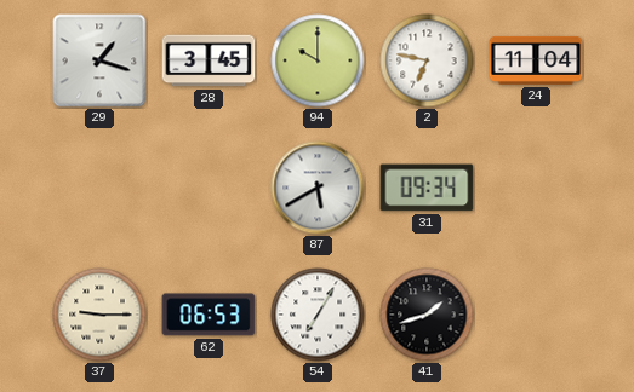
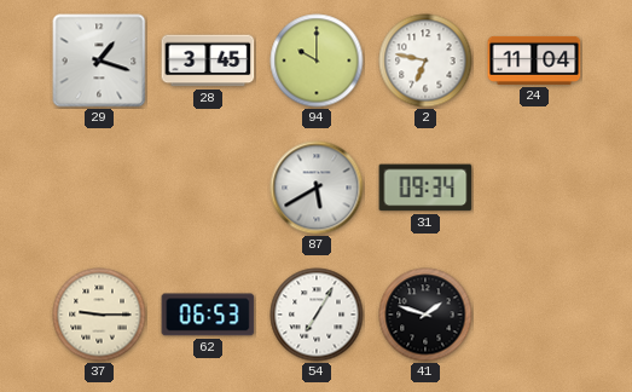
41: 1:42 -> 1:48 (425, 315)
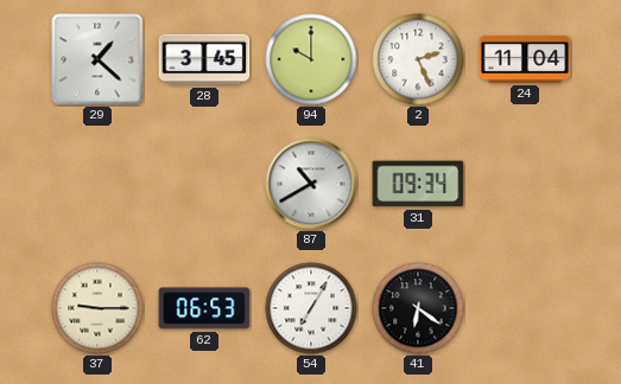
29: 1:18 -> 1:22 (97, 59)
2: 6:47 -> 2:26 (418, 59)
87: 5:40 -> 10:40 (311, 184)
41: 1:48 -> 6:21 (418, 308)
